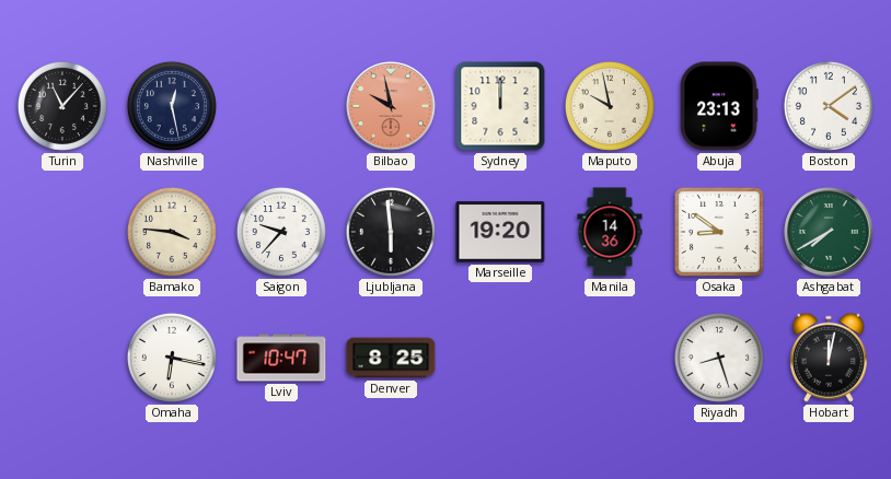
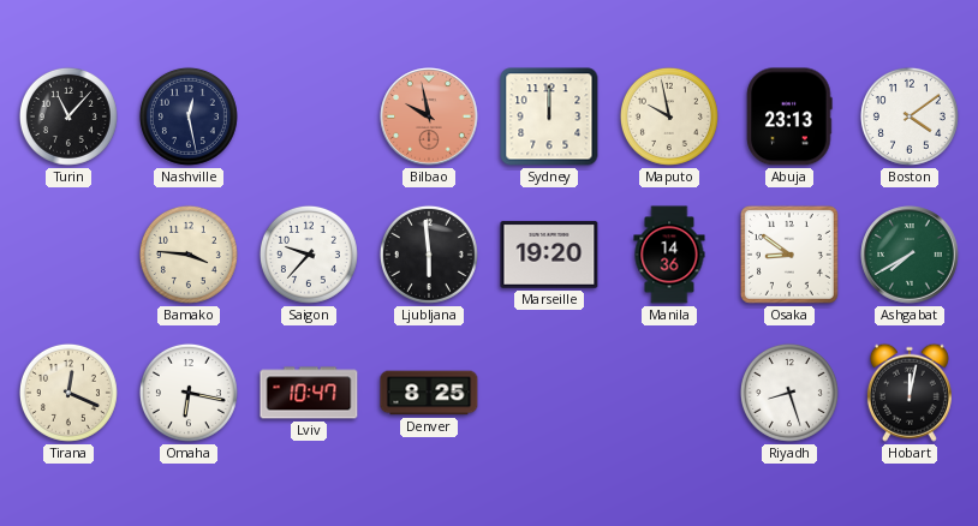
Tirana: none -> 12:19 (68, 393)
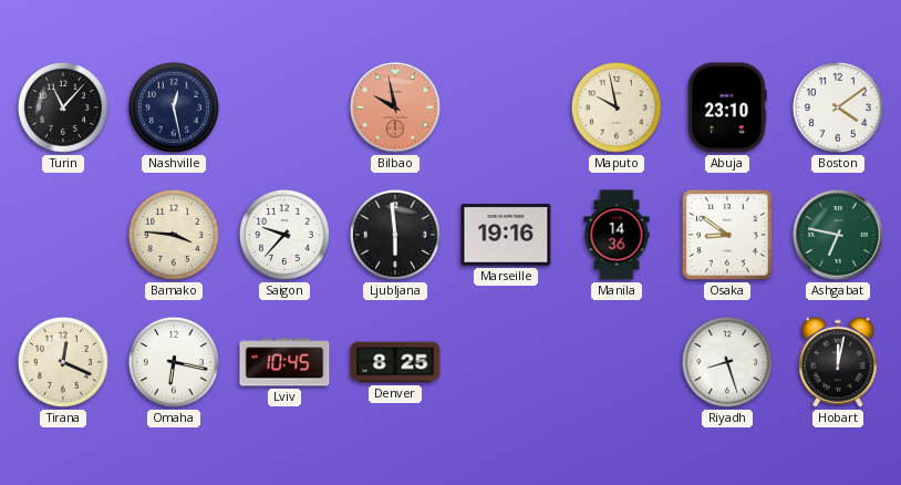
Sydney: 12:00 -> none (549, 116)
Abuja: 23:13 -> 23:10 (727, 107)
Marseille: 19:20 -> 19:16 (506, 235)
Ashgabat: 7:40 -> 6:47 (838, 235)
Lviv: 10:47 -> 10:45 (284, 362)
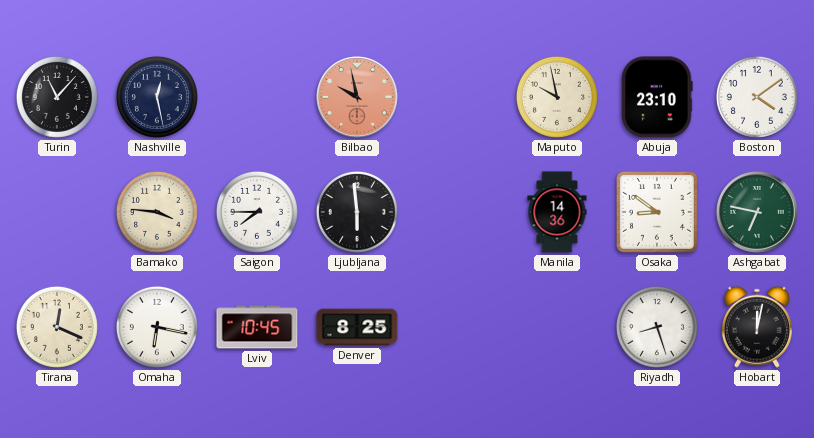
Saigon: 9:37 -> 7:45 (257, 212)
Marseille: 19:16 -> none (506, 235)
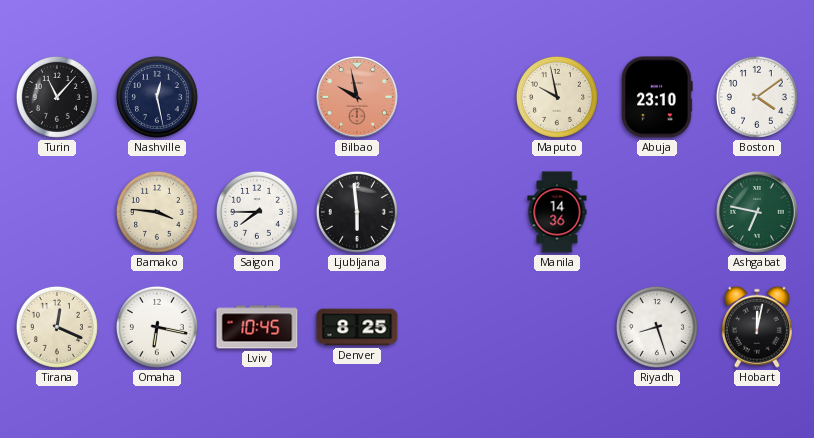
Osaka: 8:51 -> none (657, 212)
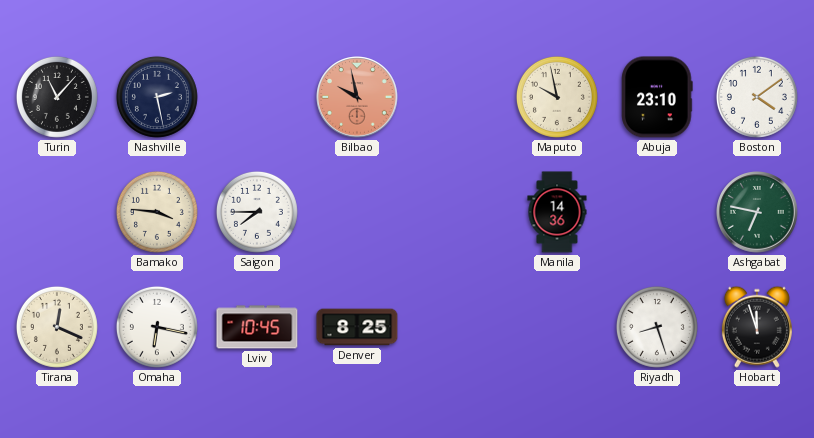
Nashville: 12:28 -> 2:28 (157, 97)
Ljubljana: 5:59 -> none (357, 212)
Hobart: 12:02 -> 11:57 (757, 327)
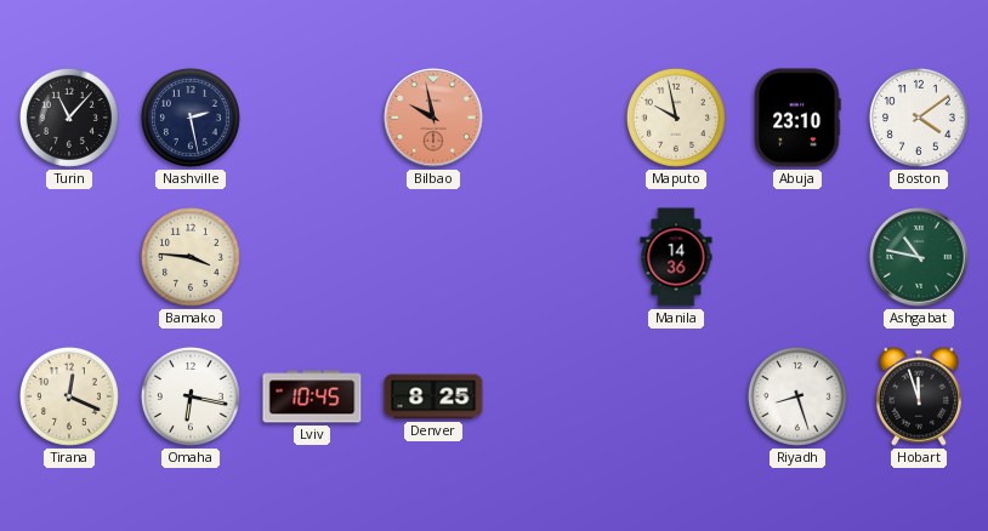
Saigon: 7:45 -> none (257, 212)
Ashgabat: 6:47 -> 10:47 (919, 257)
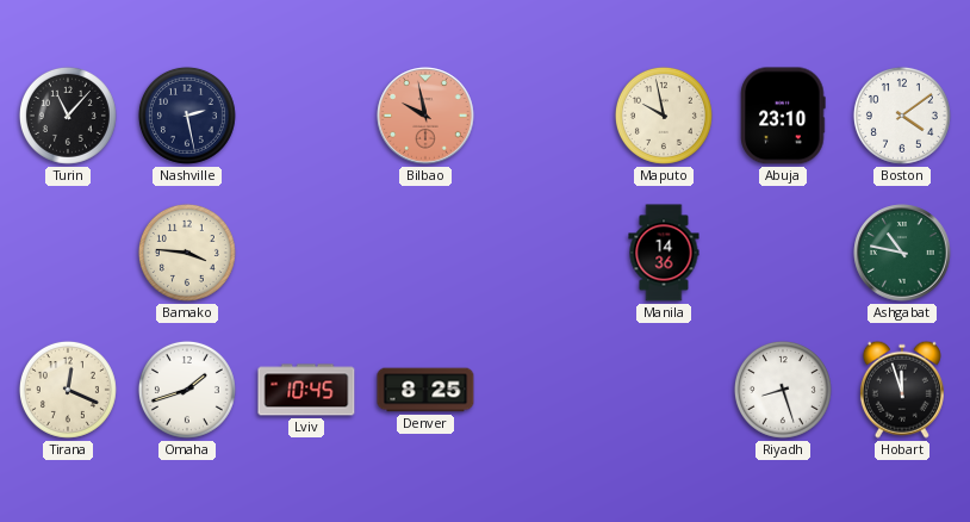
Omaha: 6:17 -> 1:42 (187, 390)
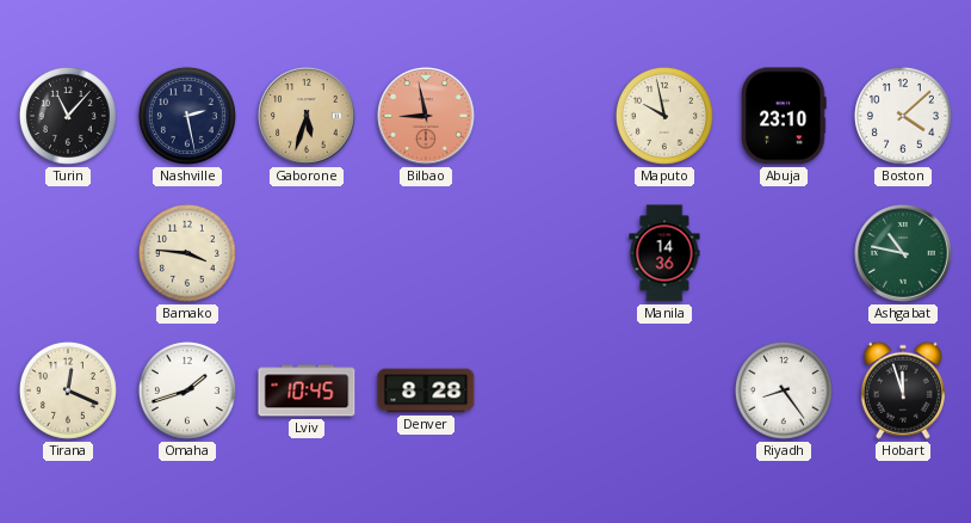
Gaborone: none -> 5:33 (307, 116)
Bilbao: 9:58 -> 8:58 (426, 116)
Boston: 4:09 -> 4:08 (903, 116)
Denver: 8:25 -> 8:28 (426, 390)
Riyadh: 8:27 -> 8:24 (784, 390)
